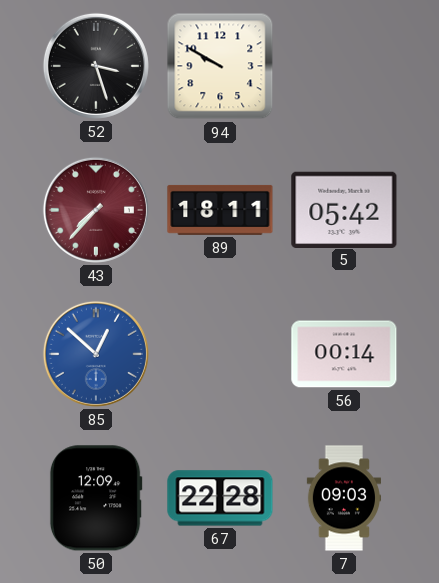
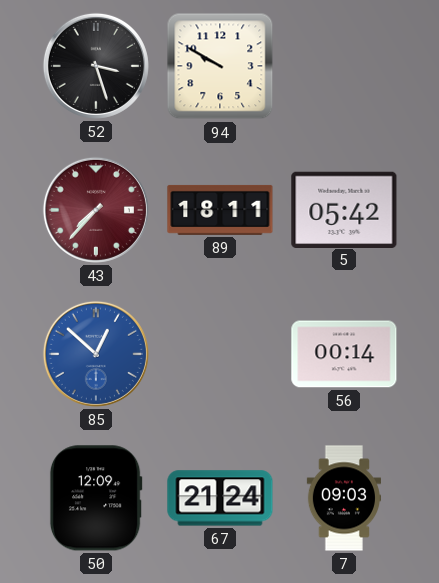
67: 22:28 -> 21:24 (220, 498)
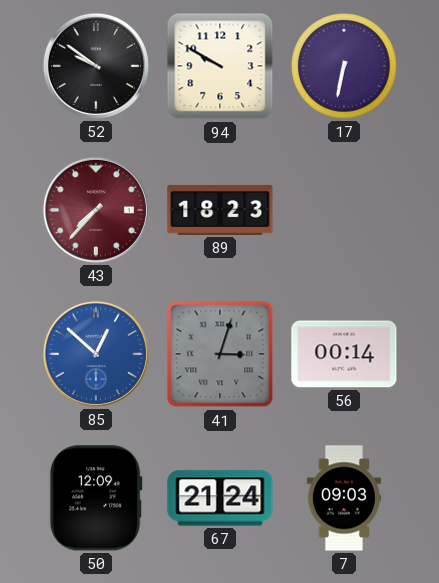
52: 3:27 -> 9:51 (96, 66)
17: none -> 6:32 (344, 66)
89: 18:11 -> 18:23 (220, 210)
5: 05:42 -> none (344, 209)
41: none -> 3:03 (220, 354)
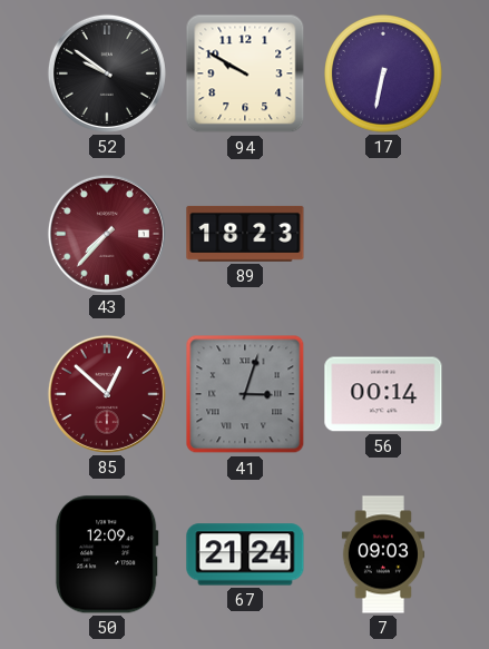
85 dial: blue -> burgundy (107, 394)
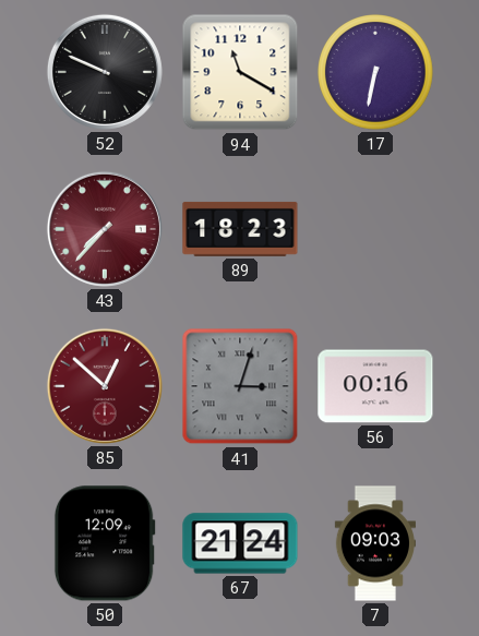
52: 9:51 -> 9:49 (105, 72)
94: 9:50 -> 11:20 (240, 72)
56: 00:14 -> 00:16 (375, 386)
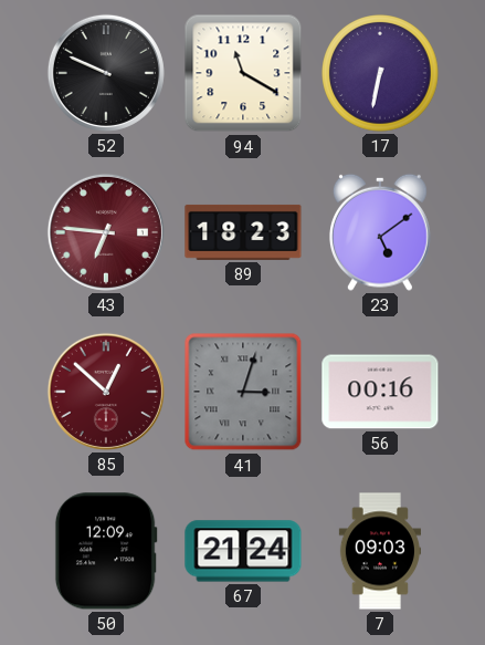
43: 7:37 -> 6:46 (106, 232)
23: none -> 5:09 (380, 232)
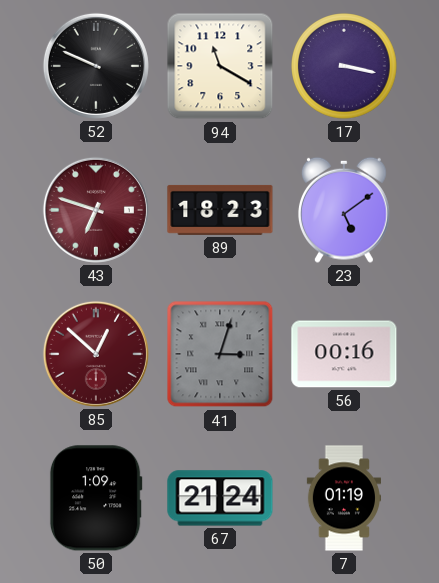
17: 6:32 -> 3:17 (344, 66)
43: 6:46 -> 6:48 (96, 210)
50: 12:09 -> 1:09 (96, 498)
7: 09:03 -> 01:19 (343, 498)
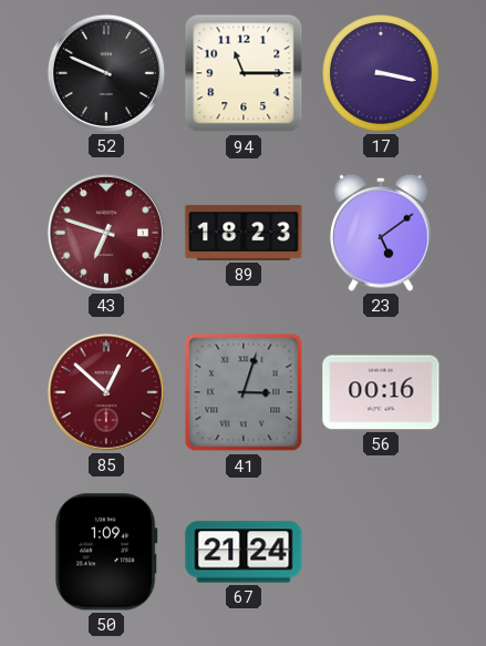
94: 11:20 -> 11:15 (244, 73)
7: 01:19 -> none (343, 498)
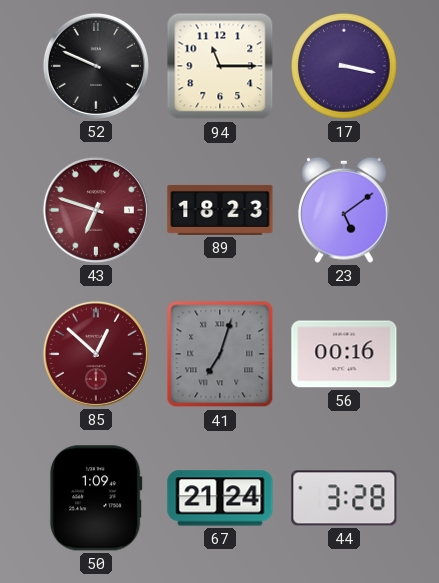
41: 3:03 -> 7:03 (220, 354)
44: none -> 3:28 (344, 498)
